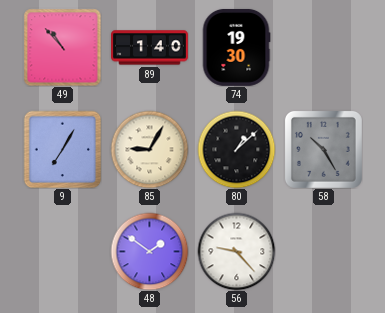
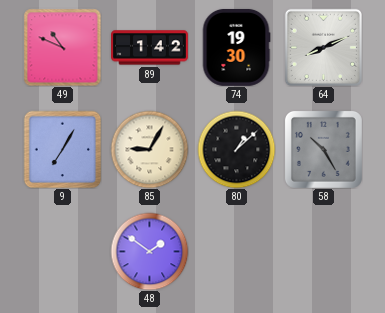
49: 10:53 -> 10:49 (62, 47)
89: 1:40 -> 1:42 (150, 48)
64: none -> 8:11 (323, 47)
56: 9:23 -> none (236, 251)
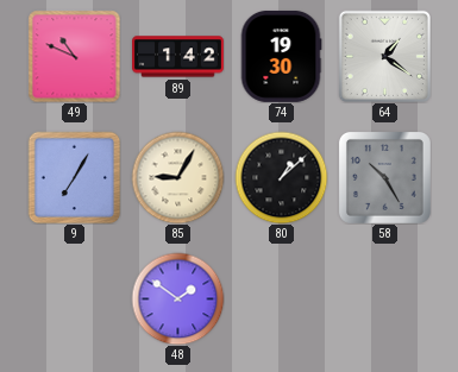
64: 8:11 -> 1:21 (384, 56)
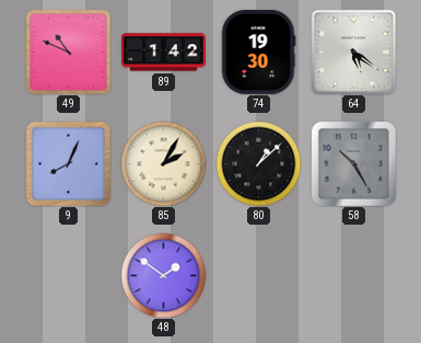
64: 1:21 -> 5:21 (353, 52)
9: 7:05 -> 8:04 (68, 163)
85: 9:05 -> 2:05 (163, 163)
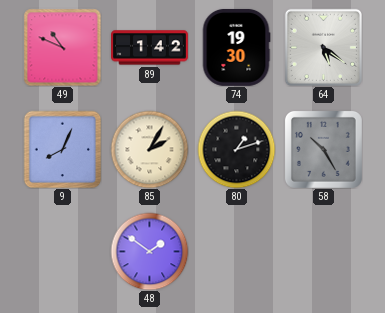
80: 1:08 -> 1:12 (236, 149)
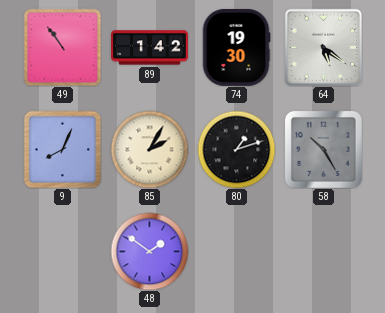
49: 10:49 -> 10:54 (62, 47)
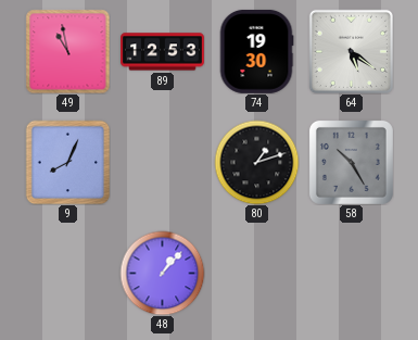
49: 10:54 -> 10:58 (67, 51)
89: 1:42 -> 12:53 (163, 52)
85: 2:05 -> none (149, 149)
48: 1:51 -> 1:07 (162, 273)
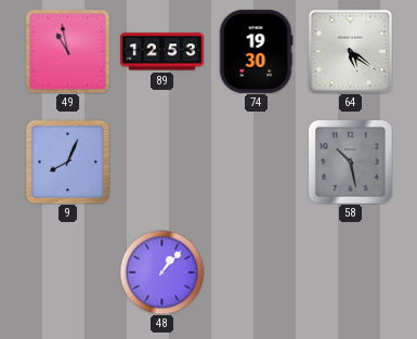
80: 1:12 -> none (256, 162)
58: 10:25 -> 10:28 (350, 161)
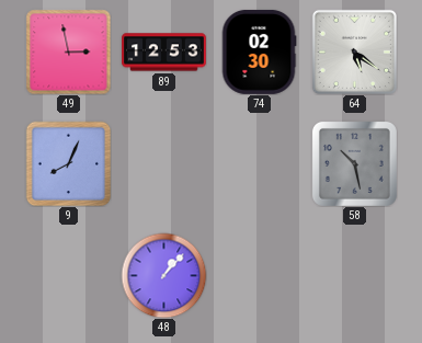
49: 10:58 -> 2:58 (68, 52)
74: 19:30 -> 02:30 (259, 52)
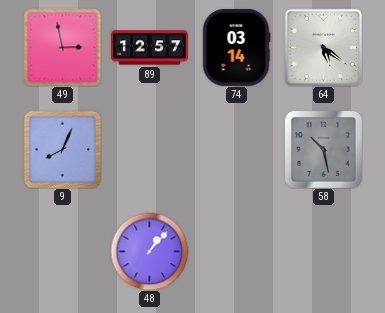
89: 12:53 -> 12:57 (150, 48)
74: 02:30 -> 03:14 (236, 47)
